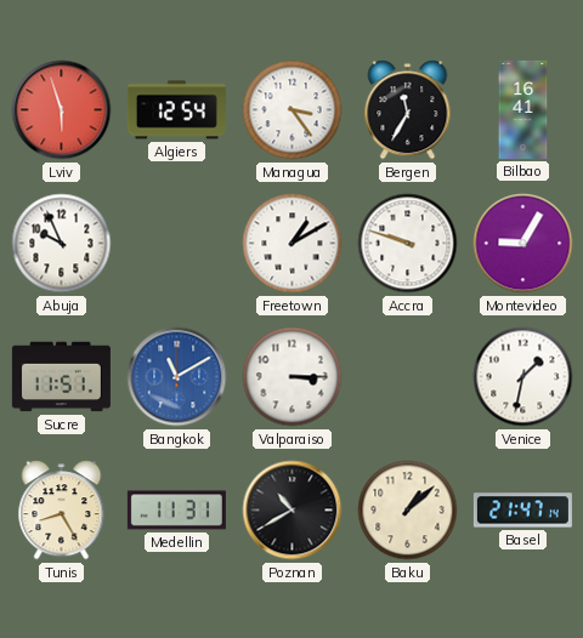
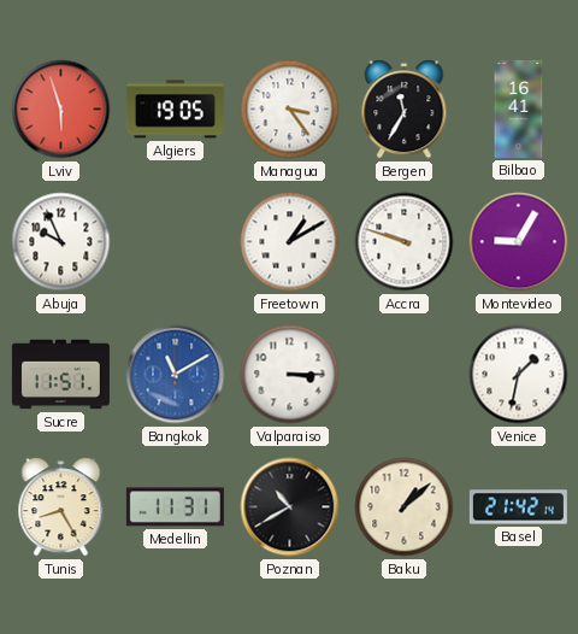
Algiers: 12:54 -> 19:05 (175, 110)
Basel: 21:47 -> 21:42 (518, 507)
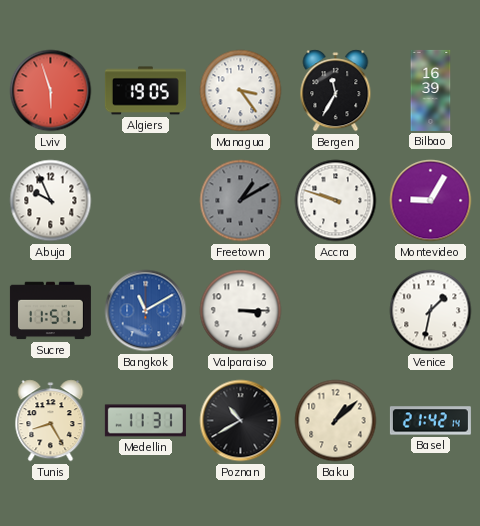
Bilbao: 16:41 -> 16:39 (431, 90)
Freetown dial: white -> grey (241, 201)
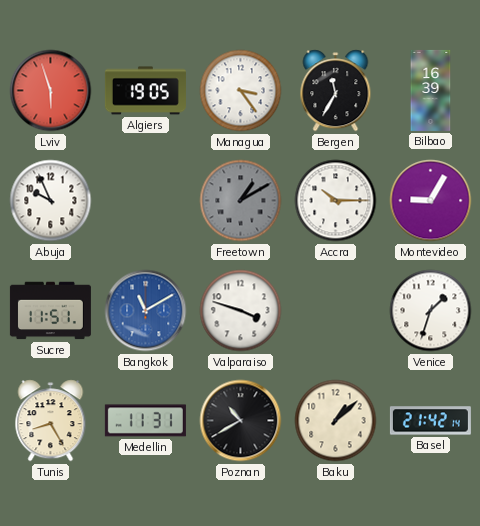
Accra: 9:48 -> 10:15 (336, 201)
Valparaiso: 3:15 -> 3:48 (241, 311)
Venice: 1:32 -> 1:33 (431, 311)
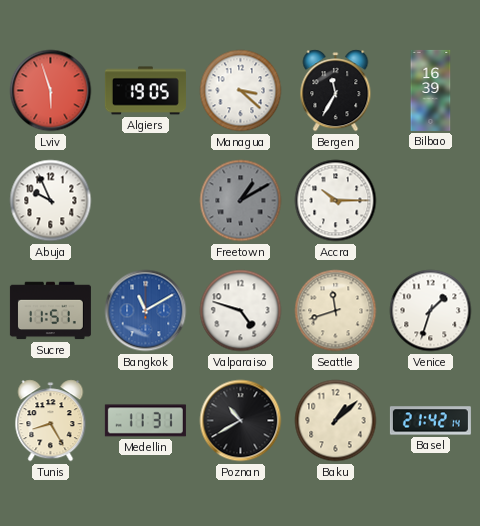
Managua: 3:24 -> 3:22 (241, 91)
Montevideo: 9:05 -> none (431, 201)
Valparaiso: 3:48 -> 4:48 (241, 311)
Seattle: none -> 11:42 (336, 311)
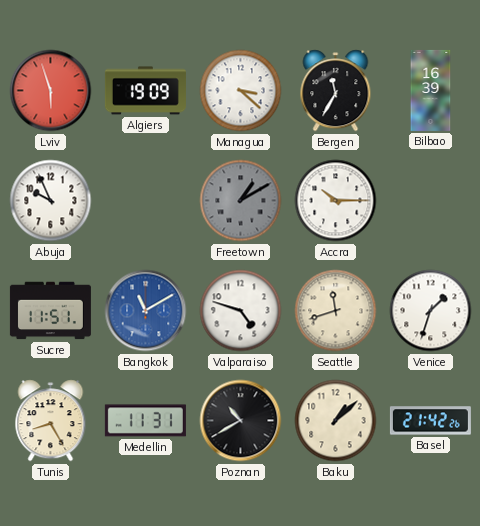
Algiers: 19:05 -> 19:09 (145, 91)
Basel: 21:42:14 -> 21:42:26 (430, 421)
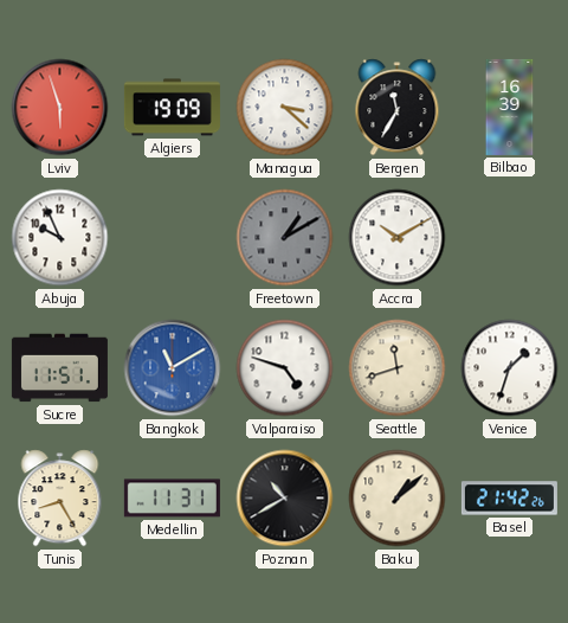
Accra: 10:15 -> 10:10 (398, 238)
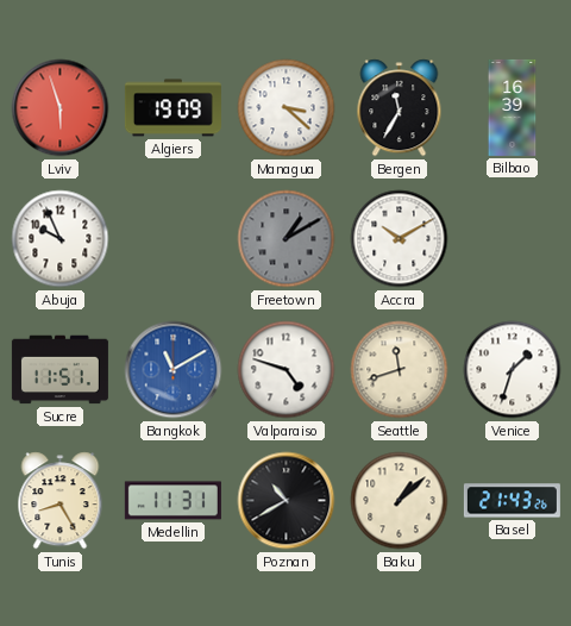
Basel: 21:42 -> 21:43 (512, 501)
